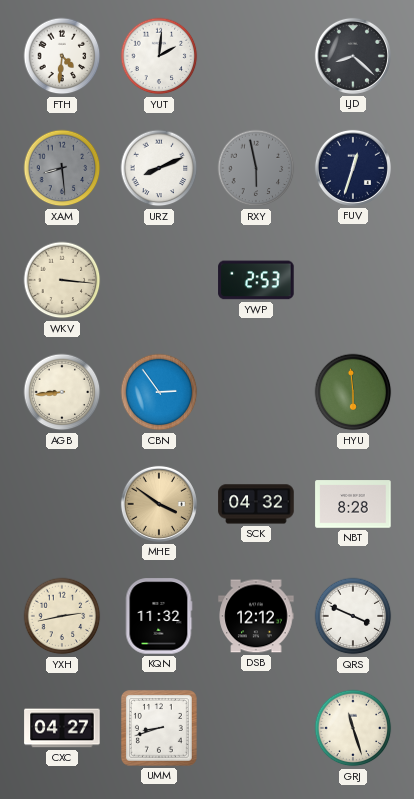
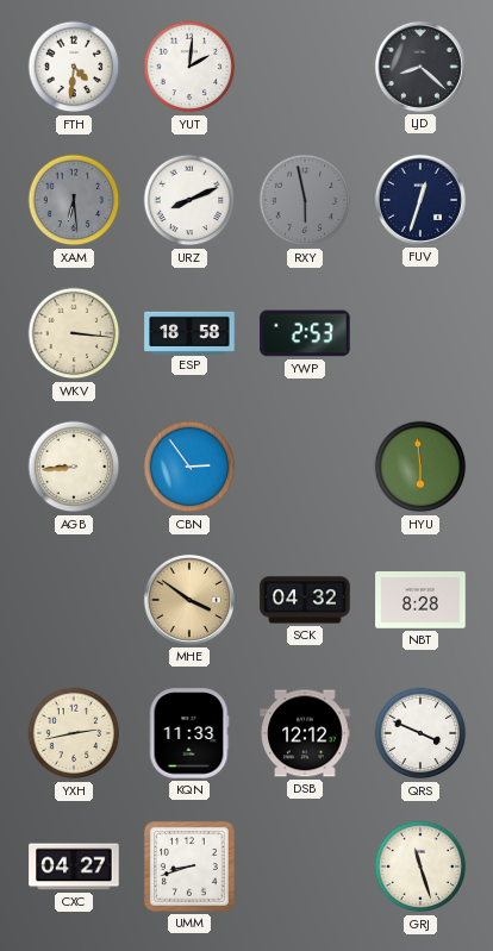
XAM: 8:29 -> 6:29 (74, 200)
ESP: none -> 18:58 (189, 332)
KQN: 11:32 -> 11:33 (189, 733)
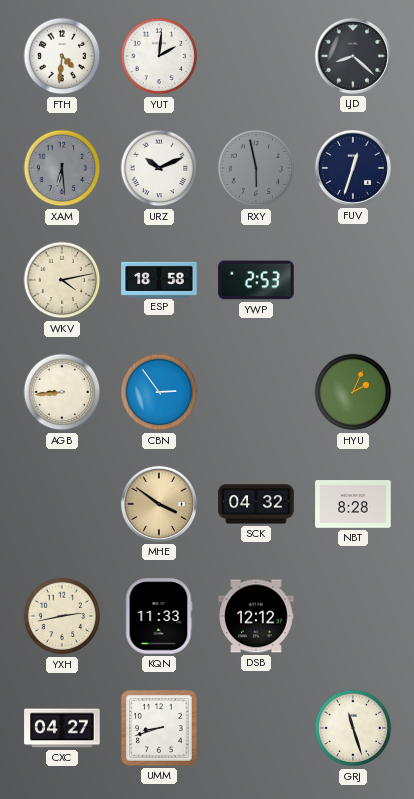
URZ: 8:11 -> 10:11 (159, 168)
WKV: 3:16 -> 4:13 (62, 280)
HYU: 5:59 -> 2:04 (353, 392)
QRS: 3:49 -> none (420, 733)
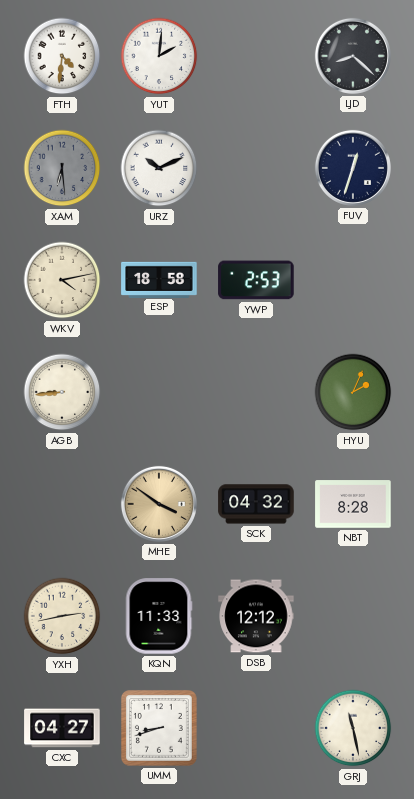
RXY: 5:58 -> none (256, 168)
CBN: 2:54 -> none (159, 392)
GRJ: 11:27 -> 11:28 (353, 728)
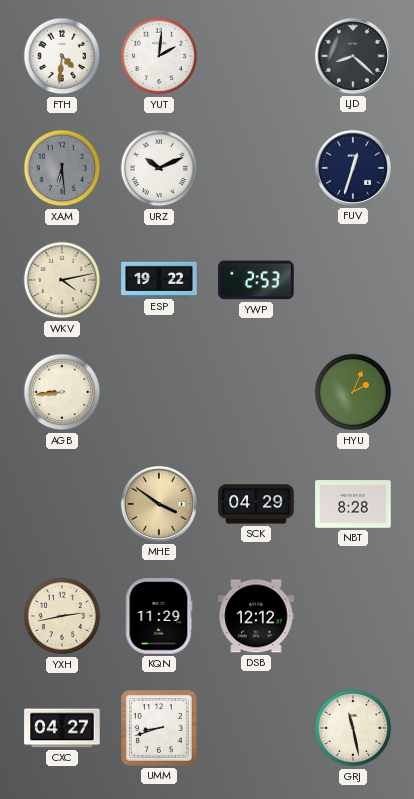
ESP: 18:58 -> 19:22 (159, 279)
SCK: 04:32 -> 04:29 (256, 504)
KQN: 11:33 -> 11:29 (159, 616)
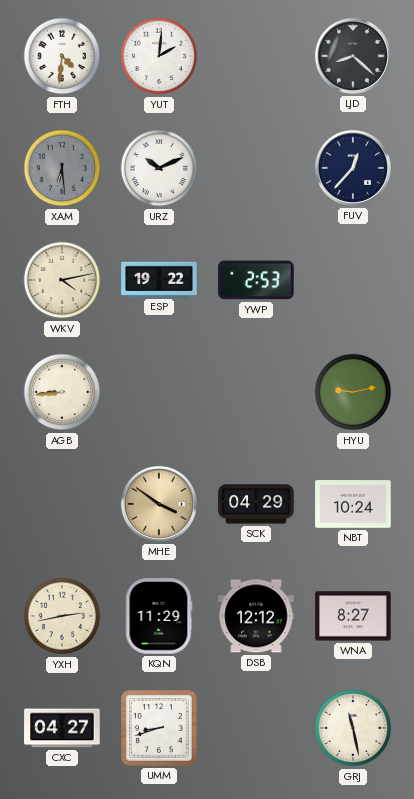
FUV: 12:33 -> 12:37 (353, 168)
HYU: 2:04 -> 9:13 (353, 392)
NBT: 8:28 -> 10:24 (353, 504)
WNA: none -> 8:27 (353, 616)
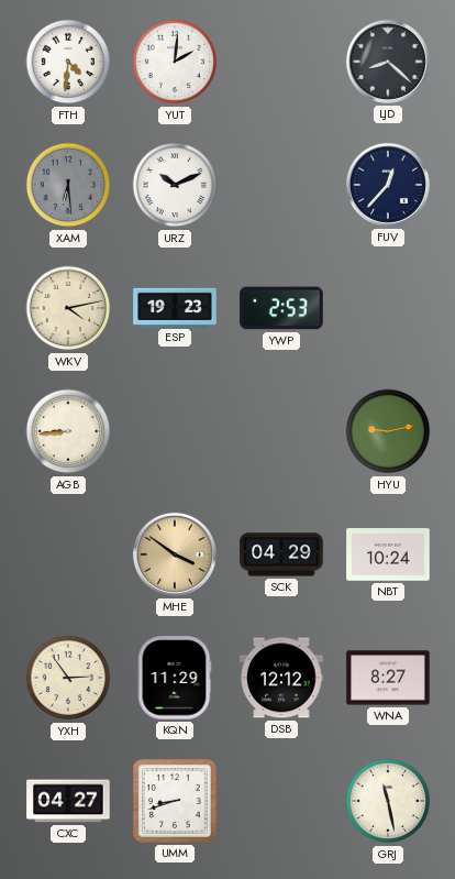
ESP: 19:22 -> 19:23 (175, 307)
YXH: 2:43 -> 2:54 (68, 678)
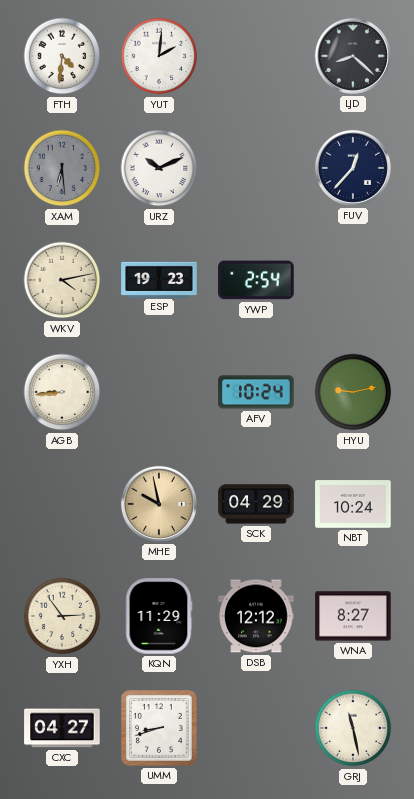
YWP: 2:53 -> 2:54 (256, 280)
AFV: none -> 10:24 (256, 392)
MHE: 3:51 -> 9:58 (159, 504)
